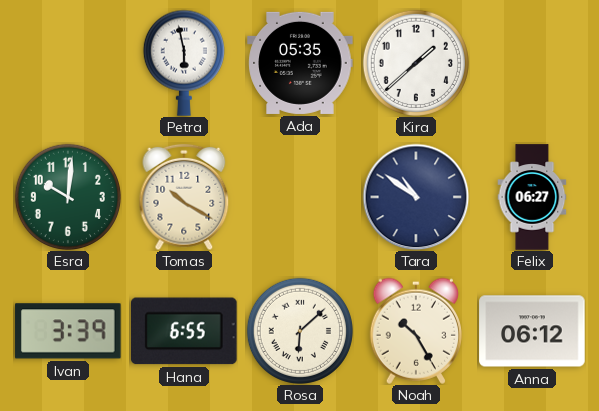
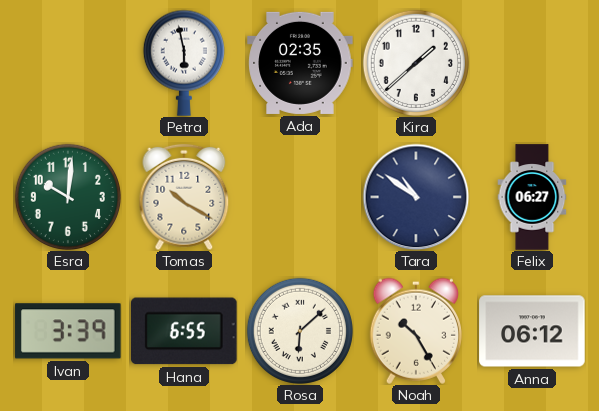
Ada: 05:35 -> 02:35 (300, 63)
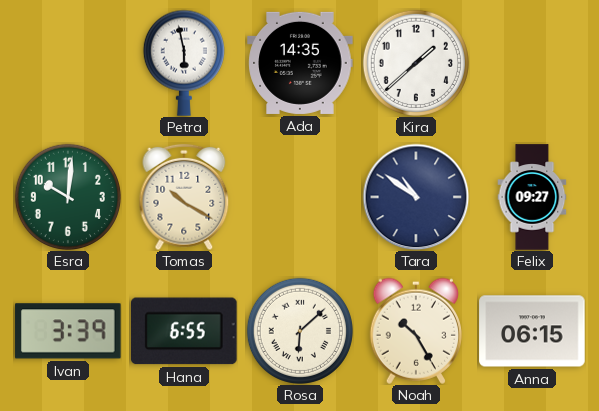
Ada: 02:35 -> 14:35 (300, 63)
Felix: 06:27 -> 09:27 (532, 197)
Anna: 06:12 -> 06:15 (532, 331)
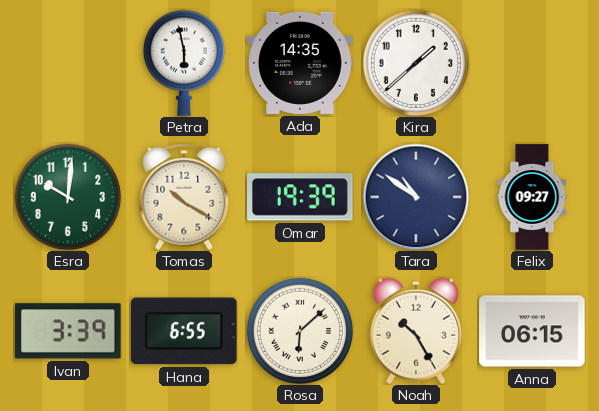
Omar: none -> 19:39 (301, 197)
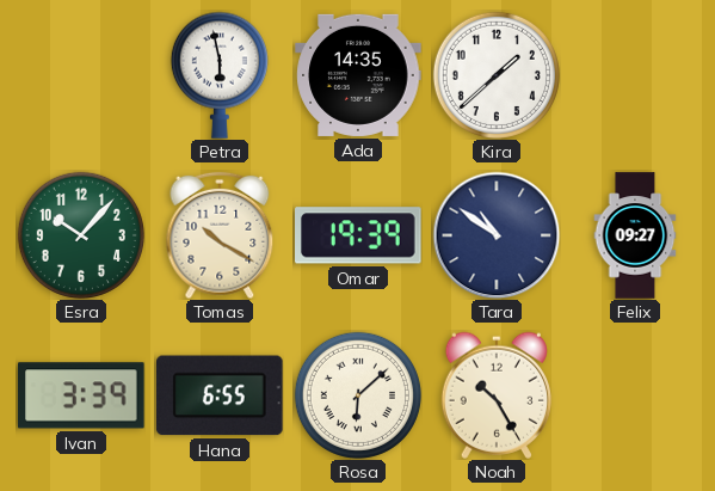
Esra: 10:01 -> 10:07 (81, 235)
Anna: 06:15 -> none (532, 331)
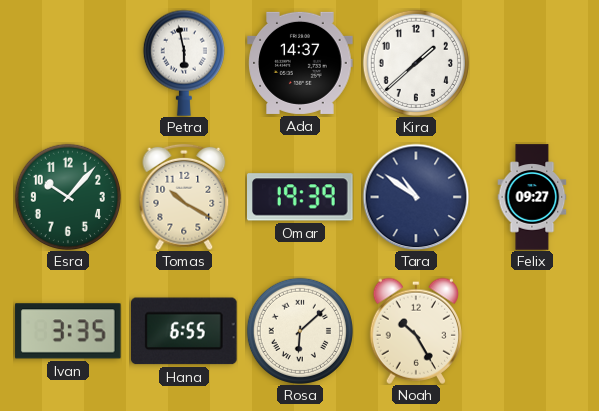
Ada: 14:35 -> 14:37 (300, 63)
Ivan: 3:39 -> 3:35 (68, 331)
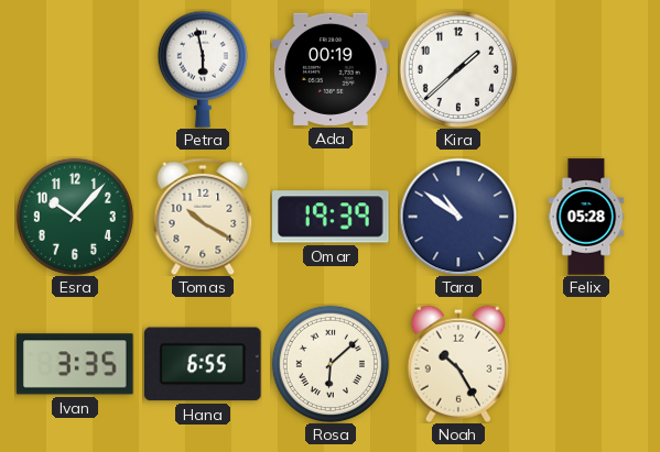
Ada: 14:37 -> 00:19 (331, 69)
Felix: 09:27 -> 05:28 (586, 217)
